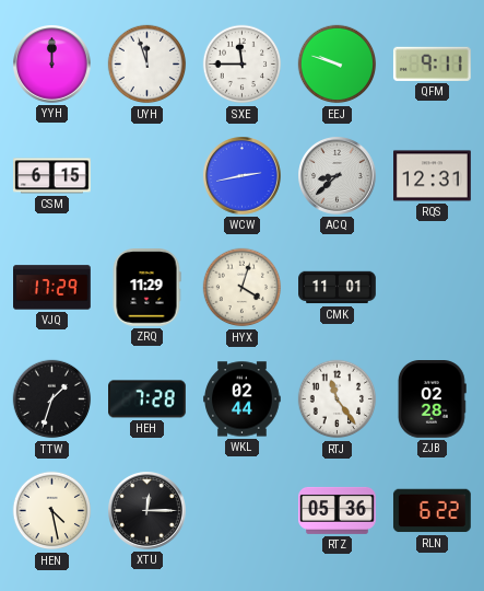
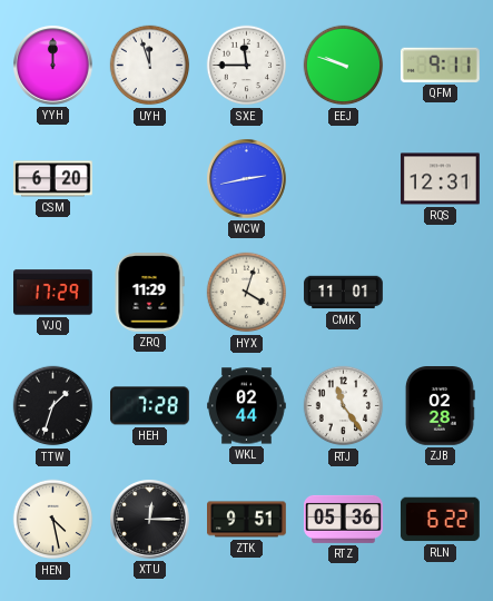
CSM: 6:15 -> 6:20 (53, 179)
ACQ: 8:38 -> none (338, 176)
ZTK: none -> 9:51 (247, 520)
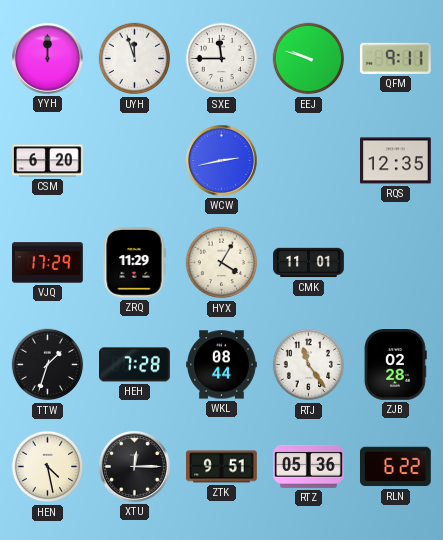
RQS: 12:31 -> 12:35 (396, 161)
HYX: 4:03 -> 4:05 (222, 263)
WKL: 02:44 -> 08:44 (222, 365)
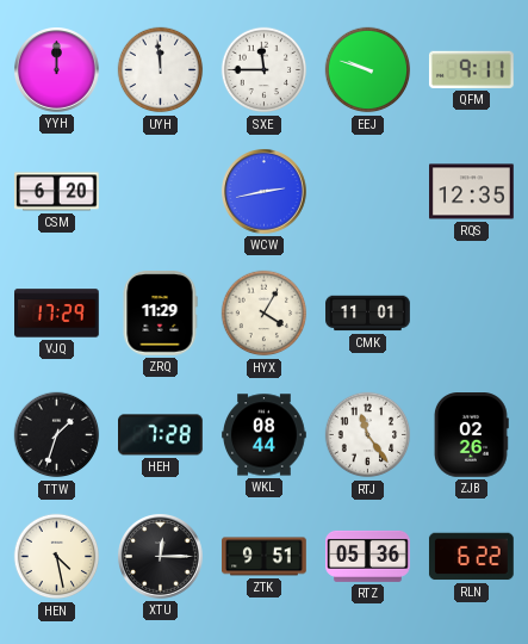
UYH: 11:57 -> 11:59 (161, 70)
ZJB: 02:28 -> 02:26 (471, 435)
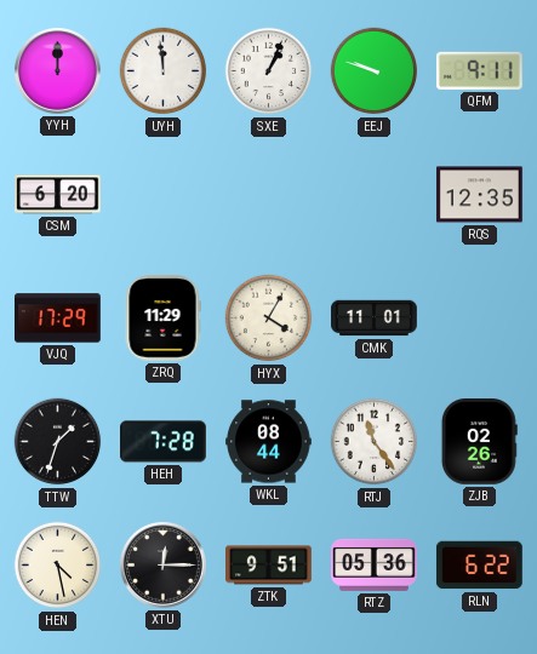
SXE: 11:45 -> 1:04 (269, 71)
WCW: 2:43 -> none (265, 192)
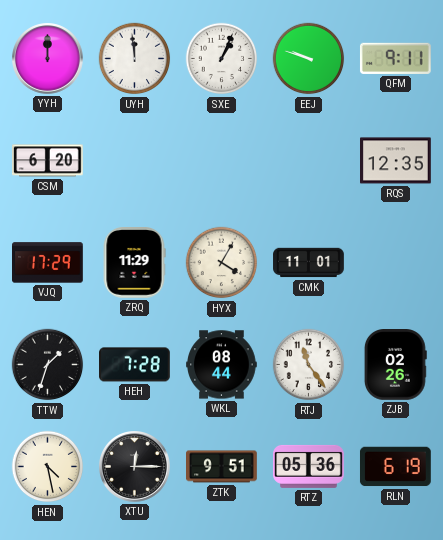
RLN: 6:22 -> 6:19 (395, 467)
